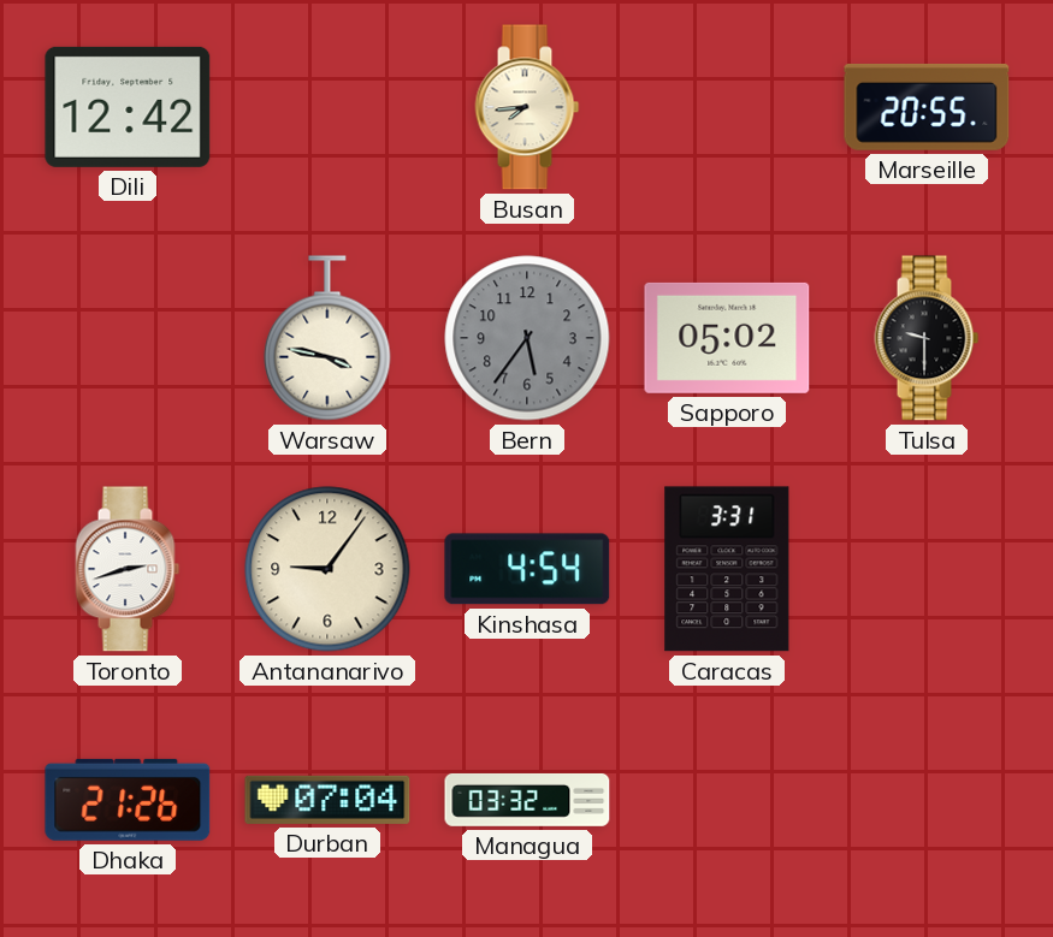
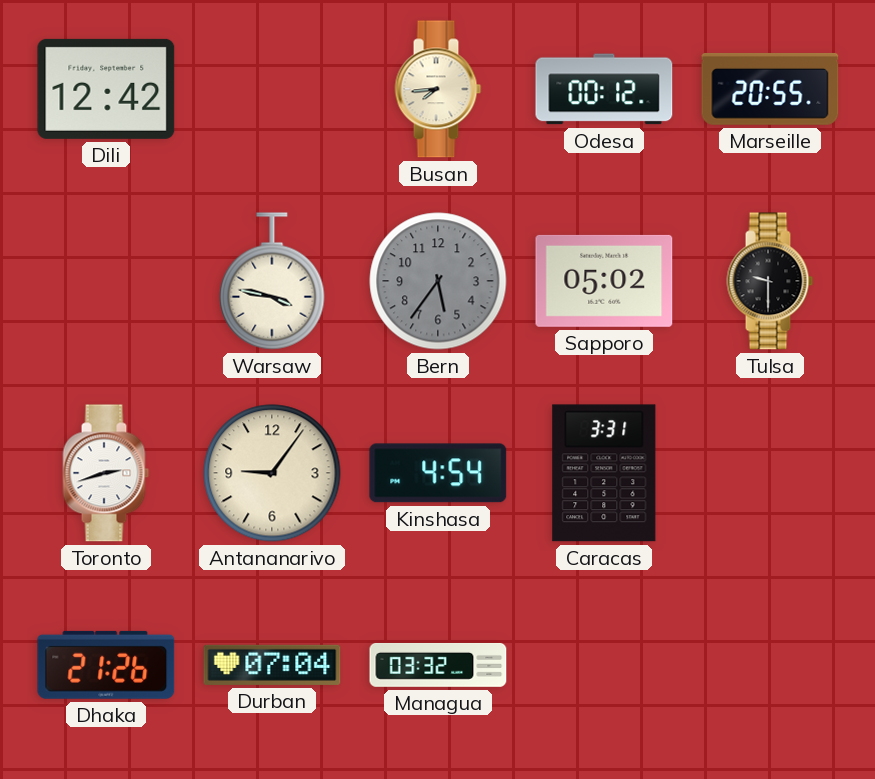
Odesa: none -> 00:12 (604, 89)
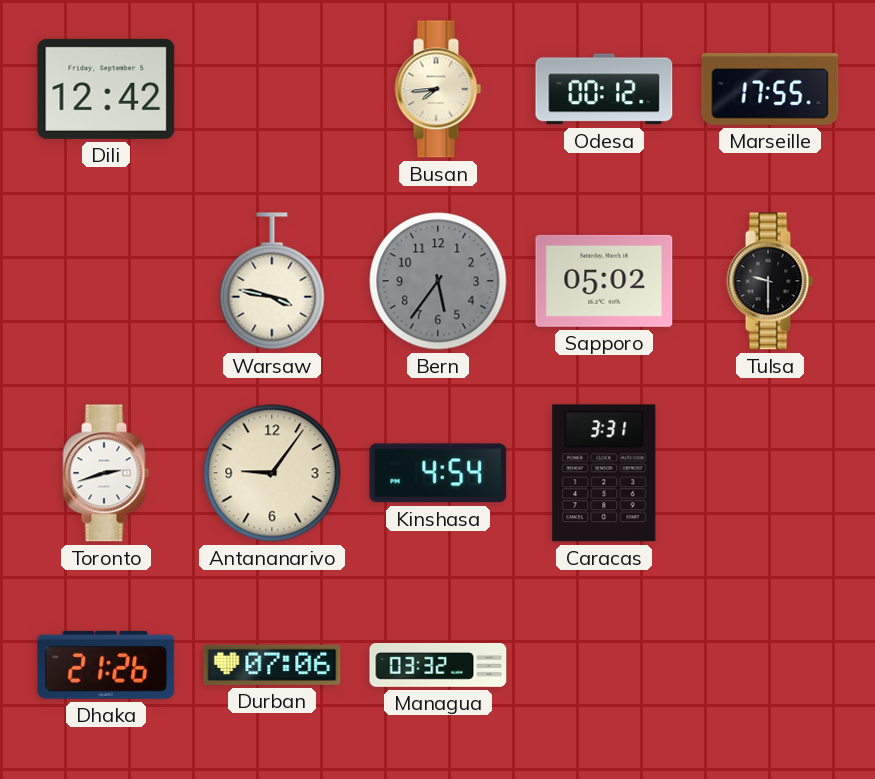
Marseille: 20:55 -> 17:55 (770, 89)
Durban: 07:04 -> 07:06 (272, 665)
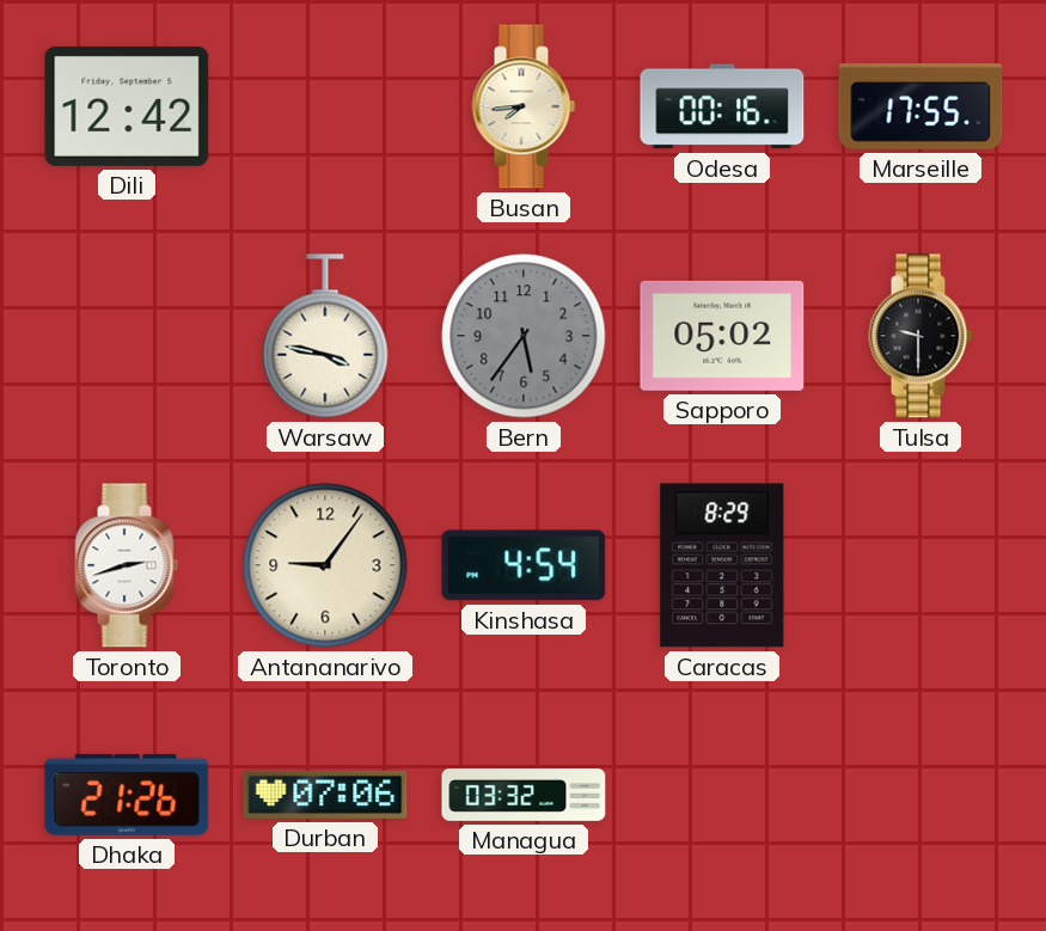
Odesa: 00:12 -> 00:16 (722, 106)
Caracas: 3:31 -> 8:29 (722, 565)
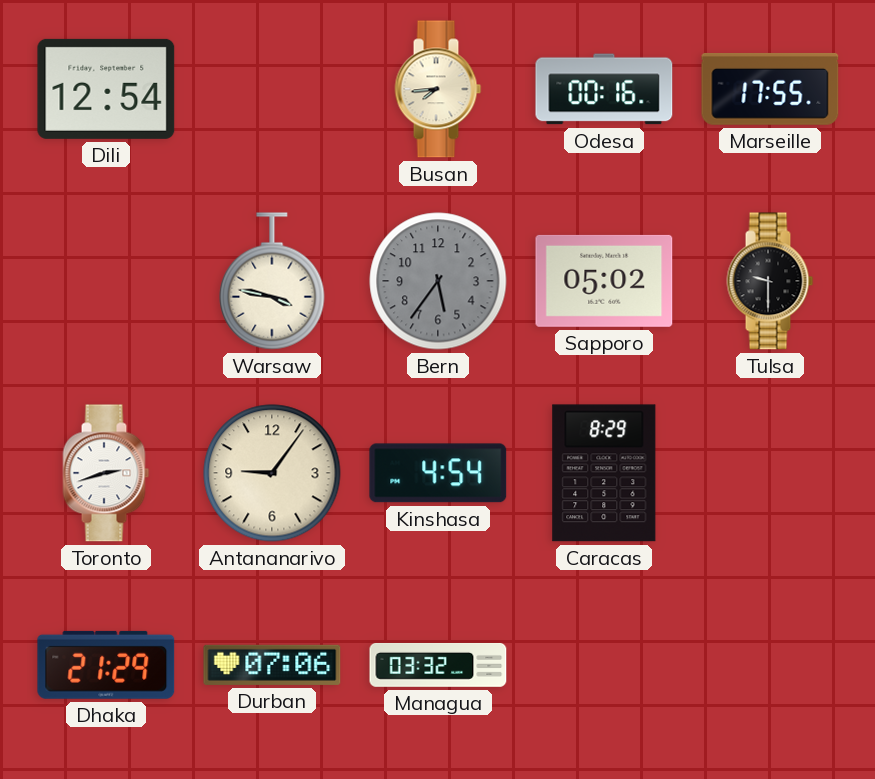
Dili: 12:42 -> 12:54 (106, 89)
Dhaka: 21:26 -> 21:29 (106, 665)
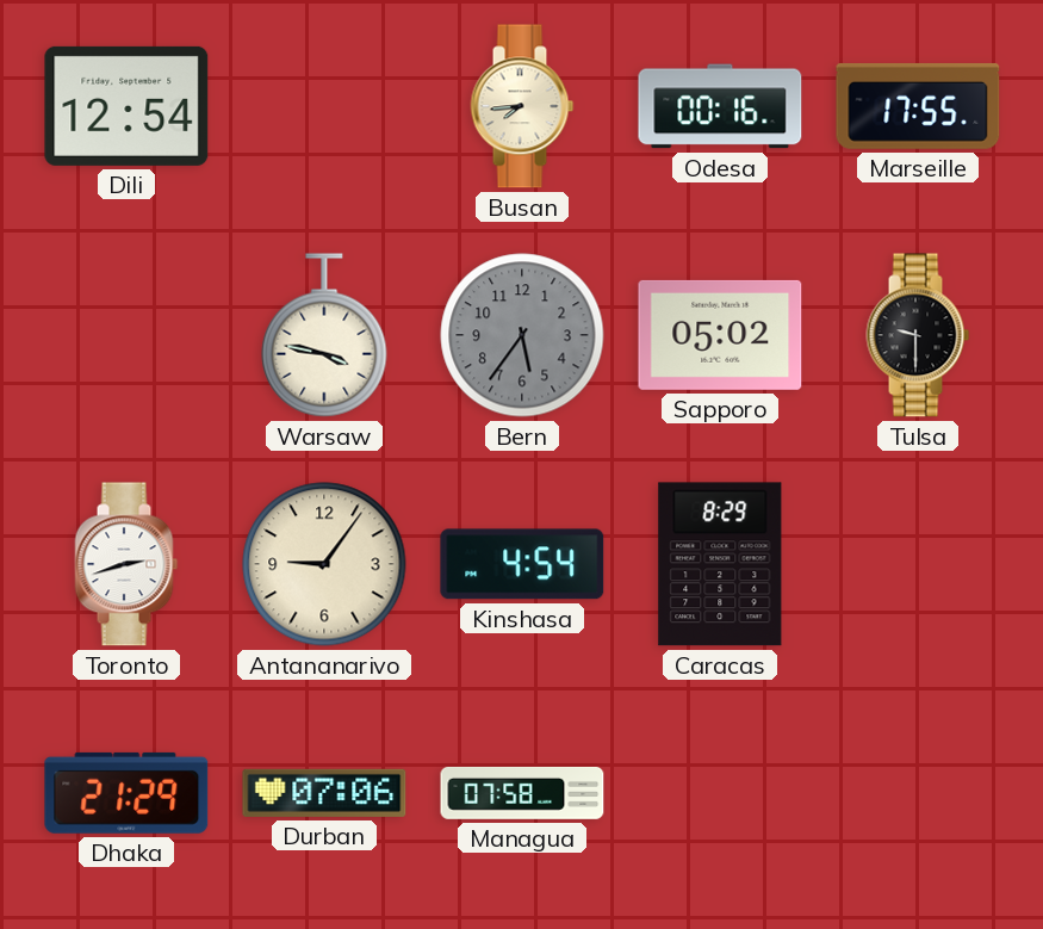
Managua: 03:32 -> 07:58 (522, 793)
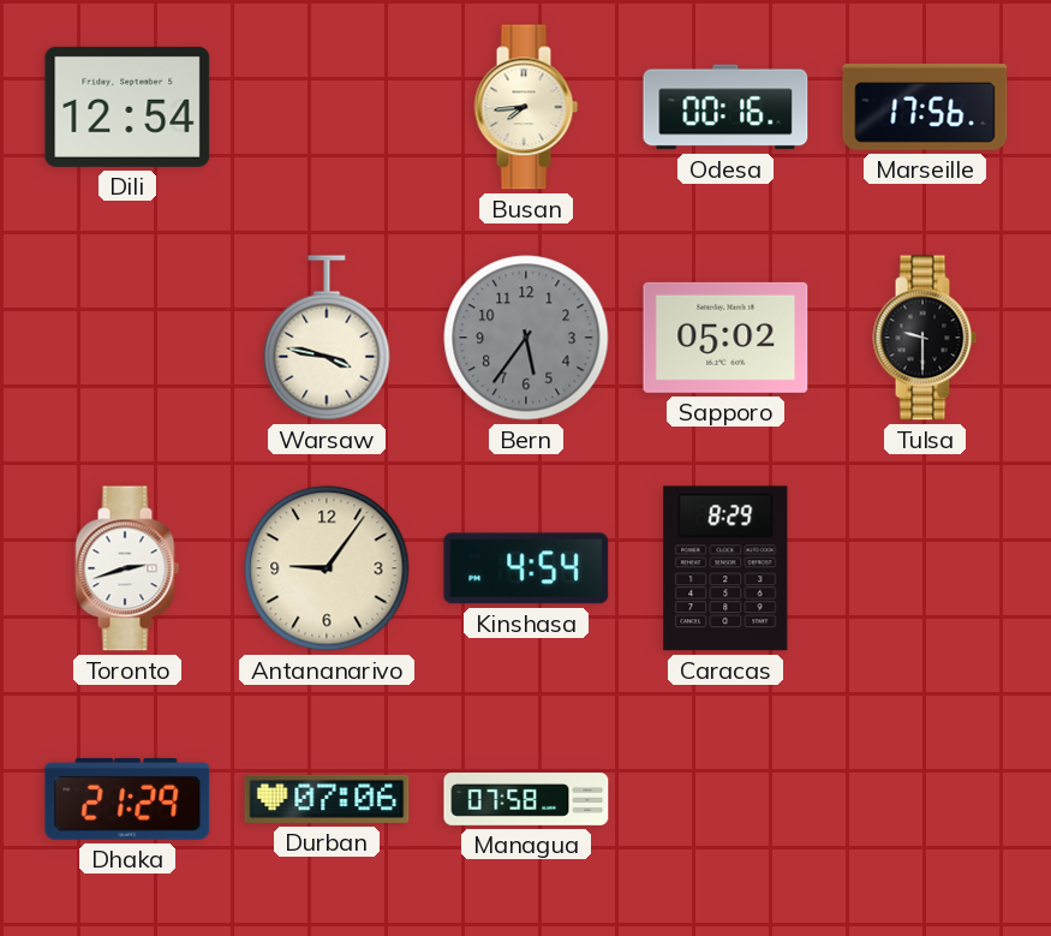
Marseille: 17:55 -> 17:56 (925, 107)
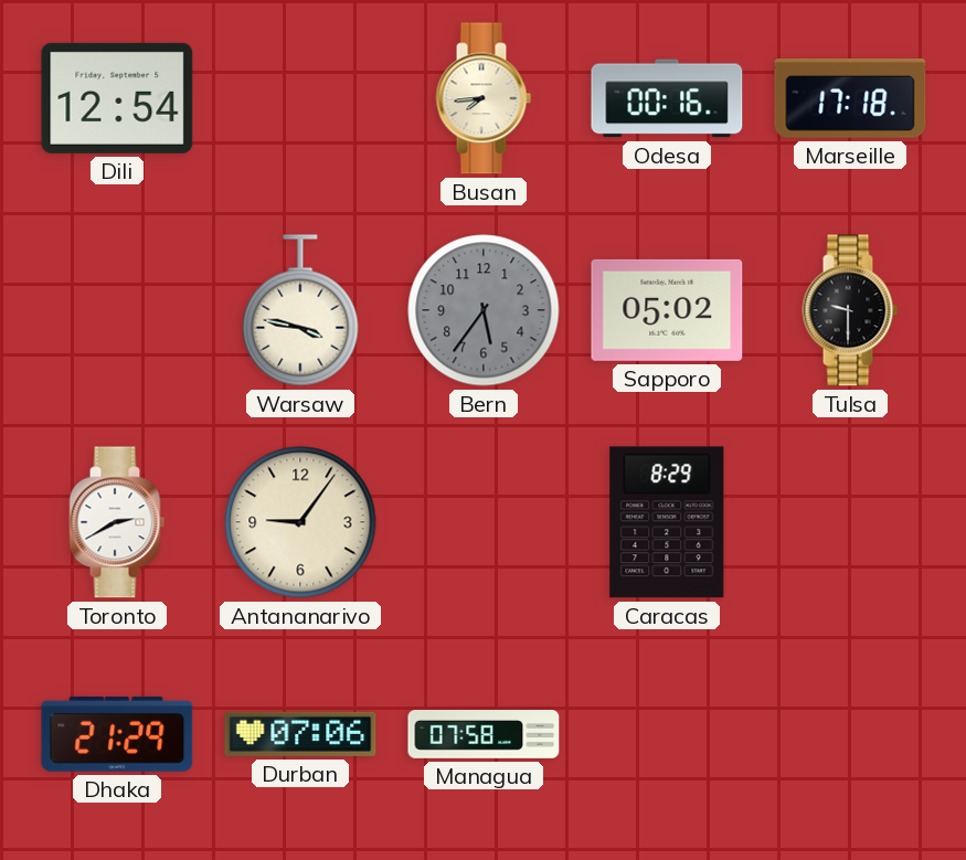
Marseille: 17:56 -> 17:18 (850, 98)
Toronto: 2:42 -> 2:40 (117, 522)
Kinshasa: 4:54 -> none (526, 568)
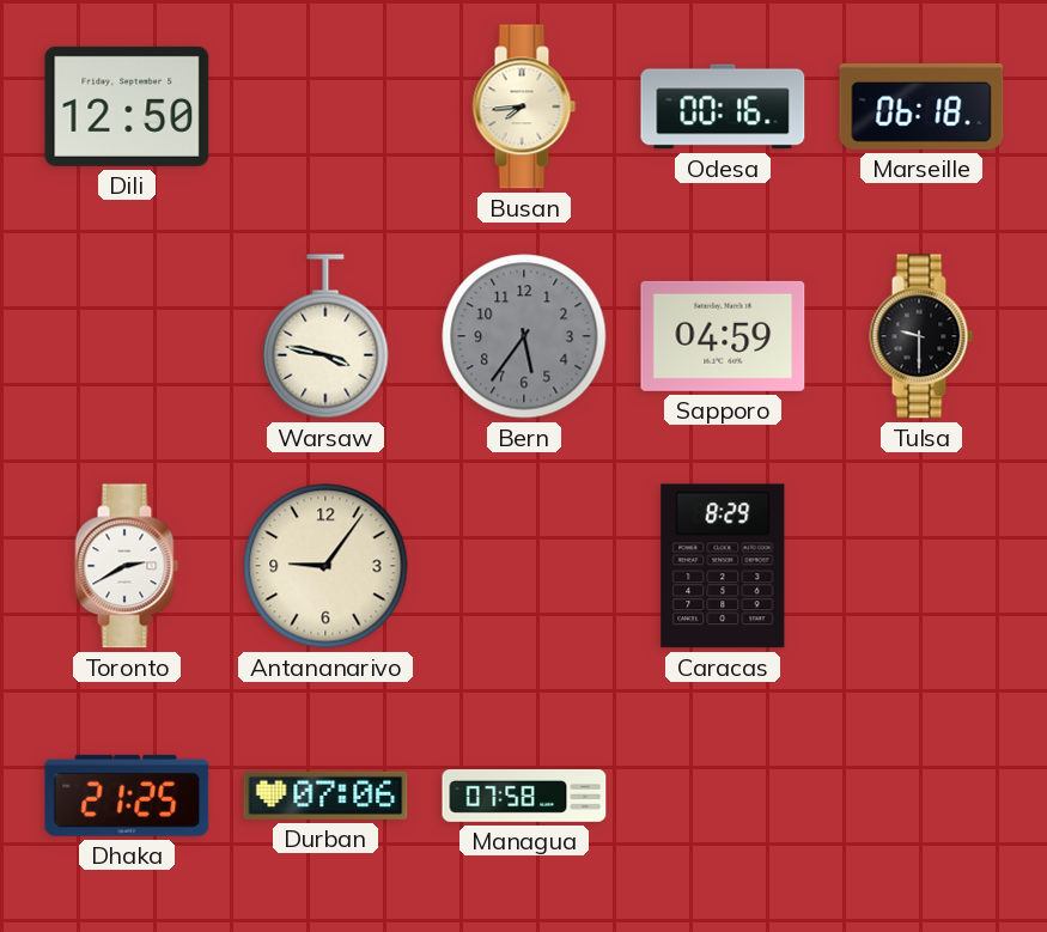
Dili: 12:54 -> 12:50 (127, 106)
Marseille: 17:18 -> 06:18 (921, 106)
Sapporo: 05:02 -> 04:59 (723, 336)
Dhaka: 21:29 -> 21:25 (127, 796)
